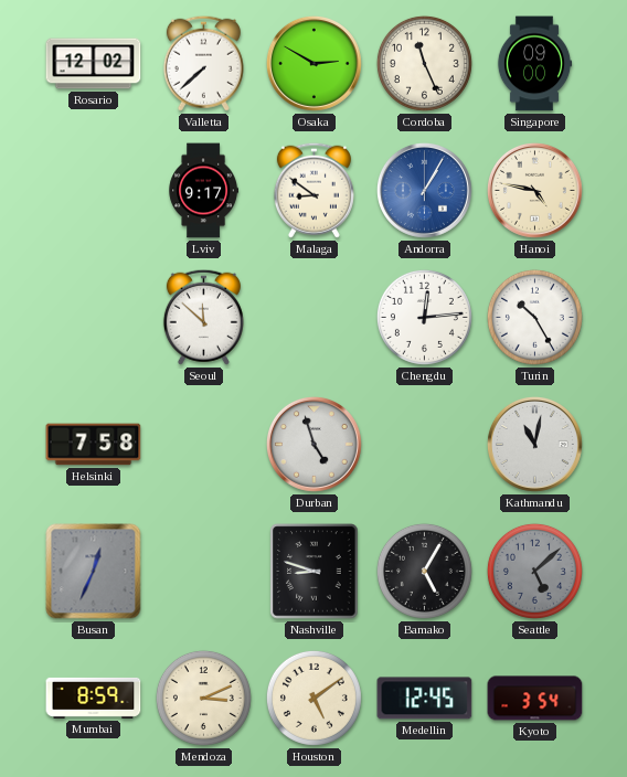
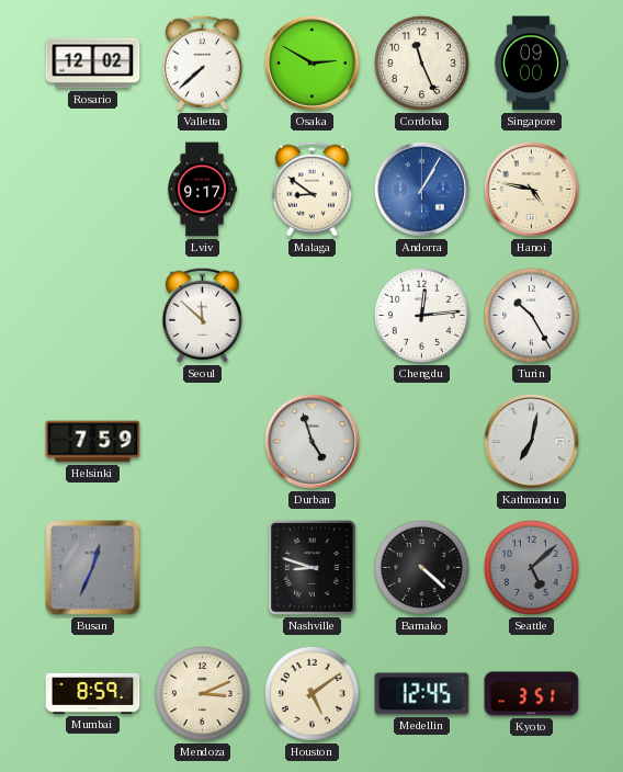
Helsinki: 7:58 -> 7:59 (93, 442)
Kathmandu: 11:02 -> 7:02 (531, 441)
Bamako: 5:05 -> 4:22 (421, 567)
Kyoto: 3:54 -> 3:51 (532, 694)
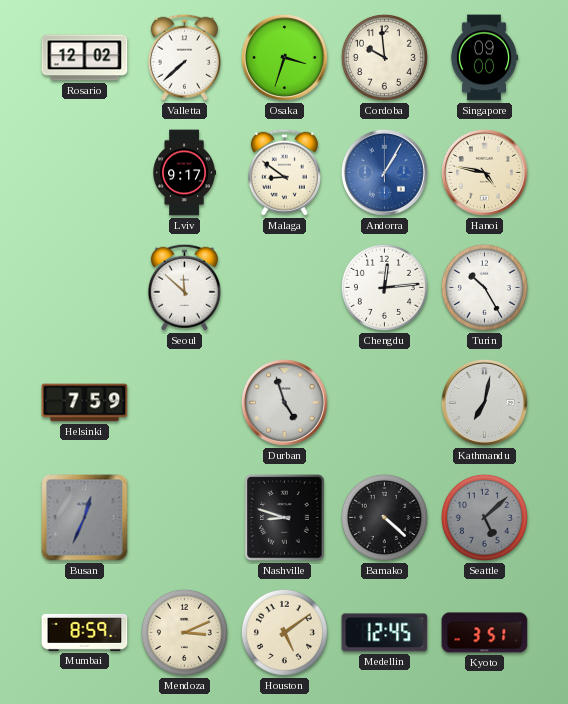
Osaka: 2:50 -> 3:33 (284, 57)
Cordoba: 11:26 -> 9:59 (384, 57)
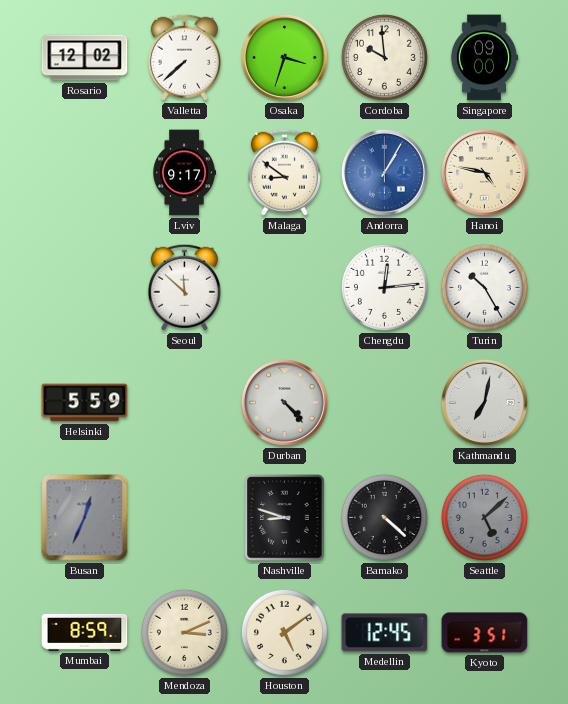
Helsinki: 7:59 -> 5:59 (85, 403)
Durban: 4:57 -> 4:23 (284, 402)
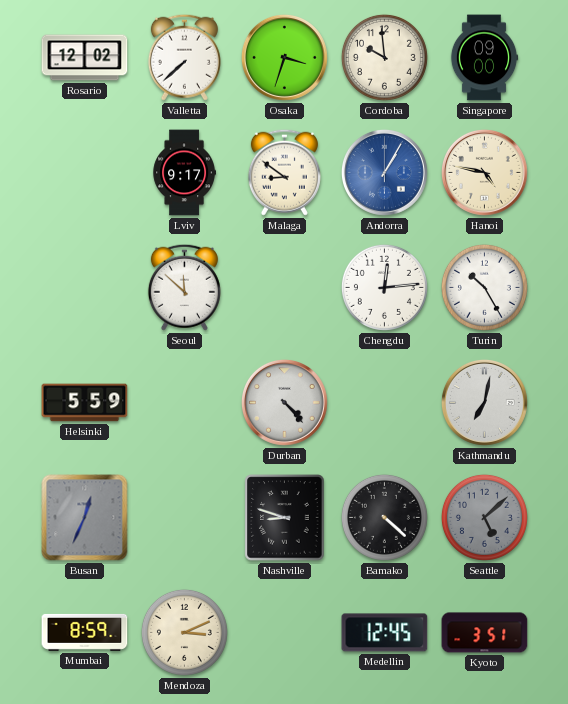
Houston: 5:09 -> none (284, 632)
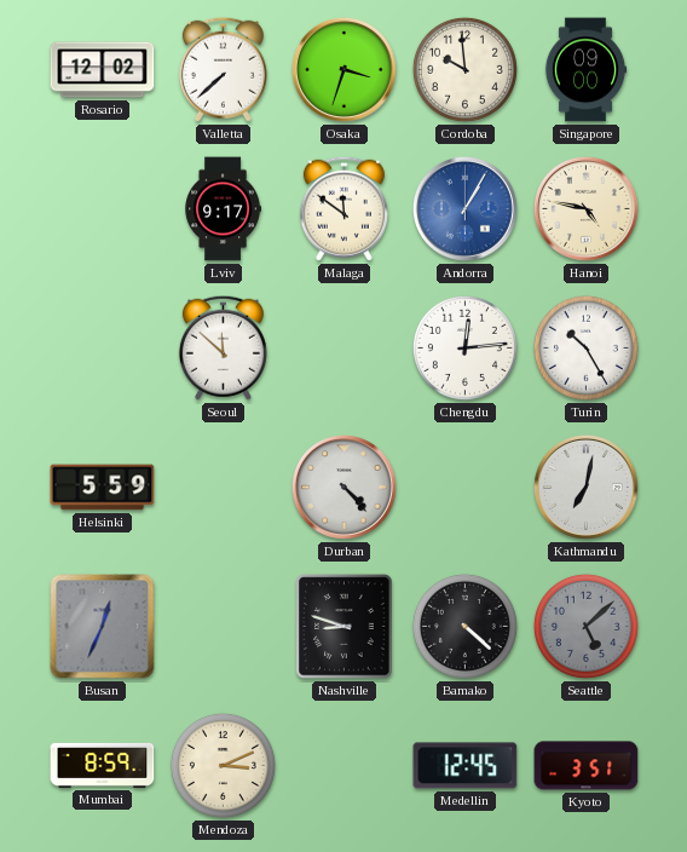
Malaga: 8:51 -> 11:51 (344, 208)
